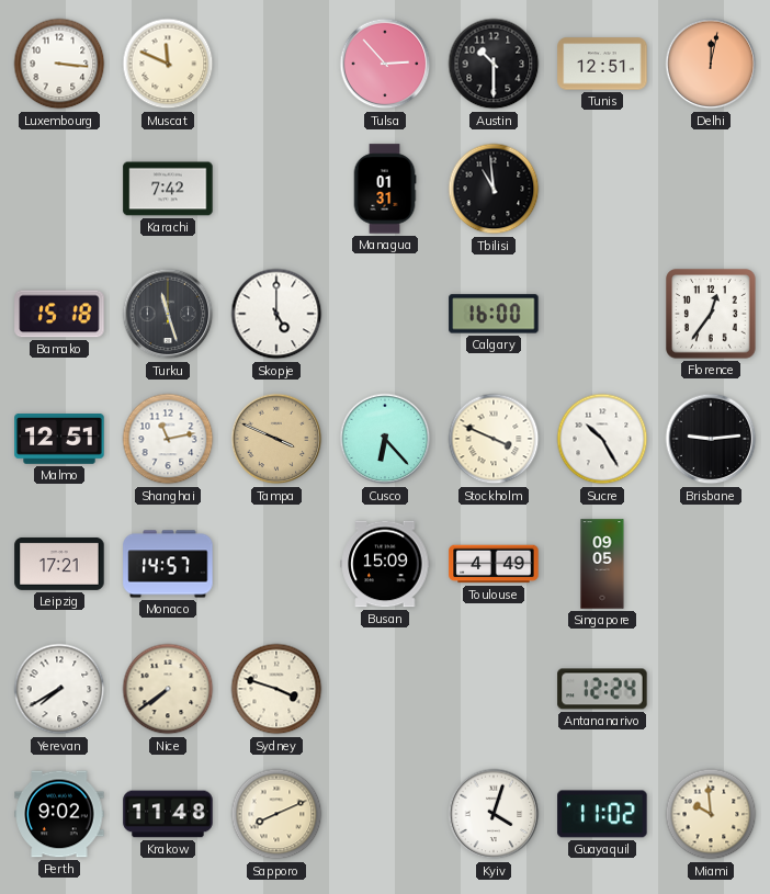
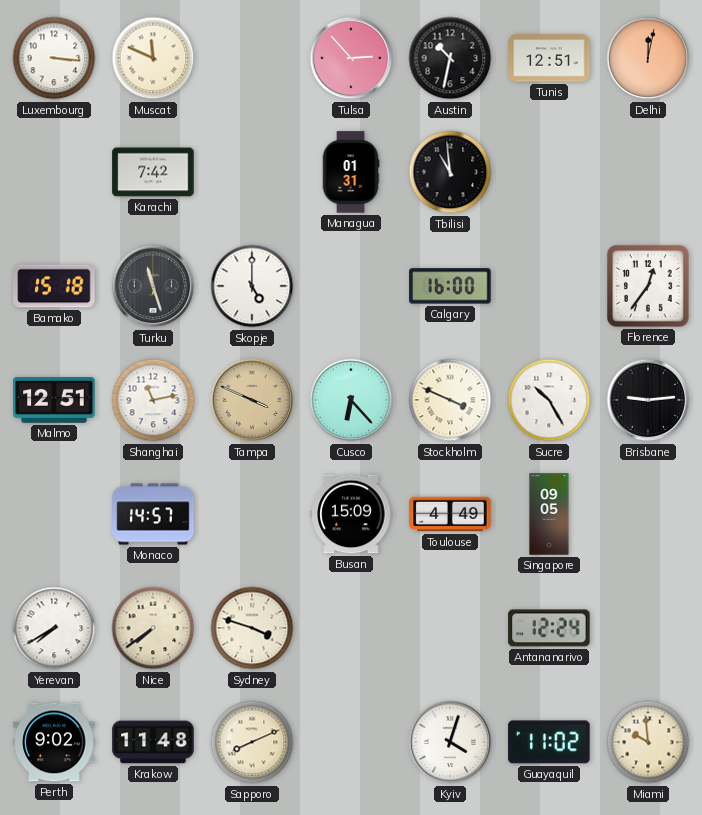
Austin: 10:30 -> 10:32 (450, 58)
Leipzig: 17:21 -> none (59, 564)
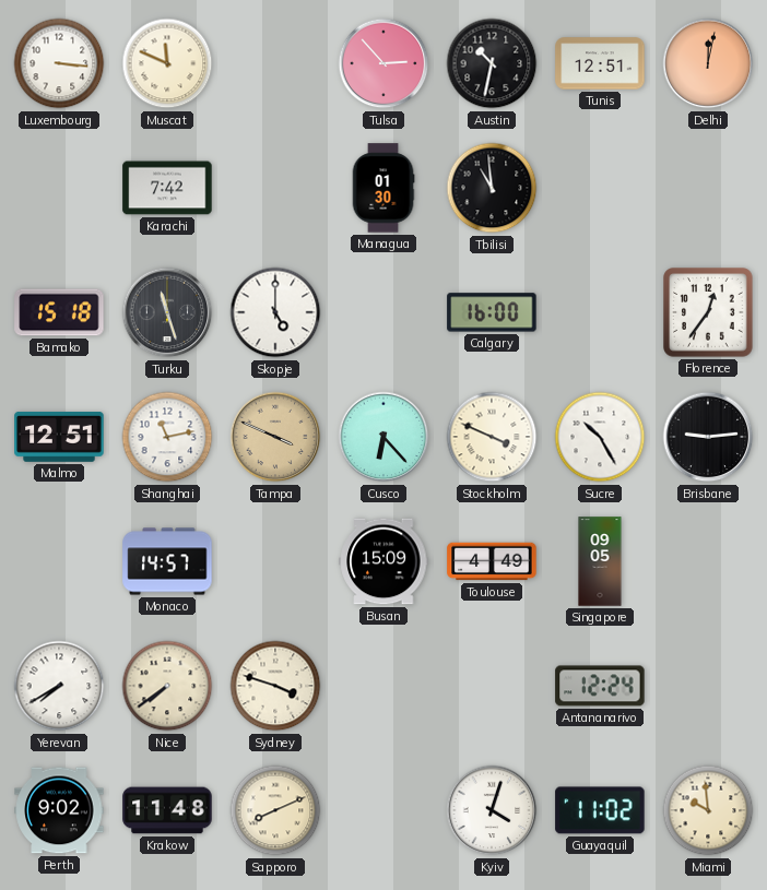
Managua: 01:31 -> 01:30 (383, 188)
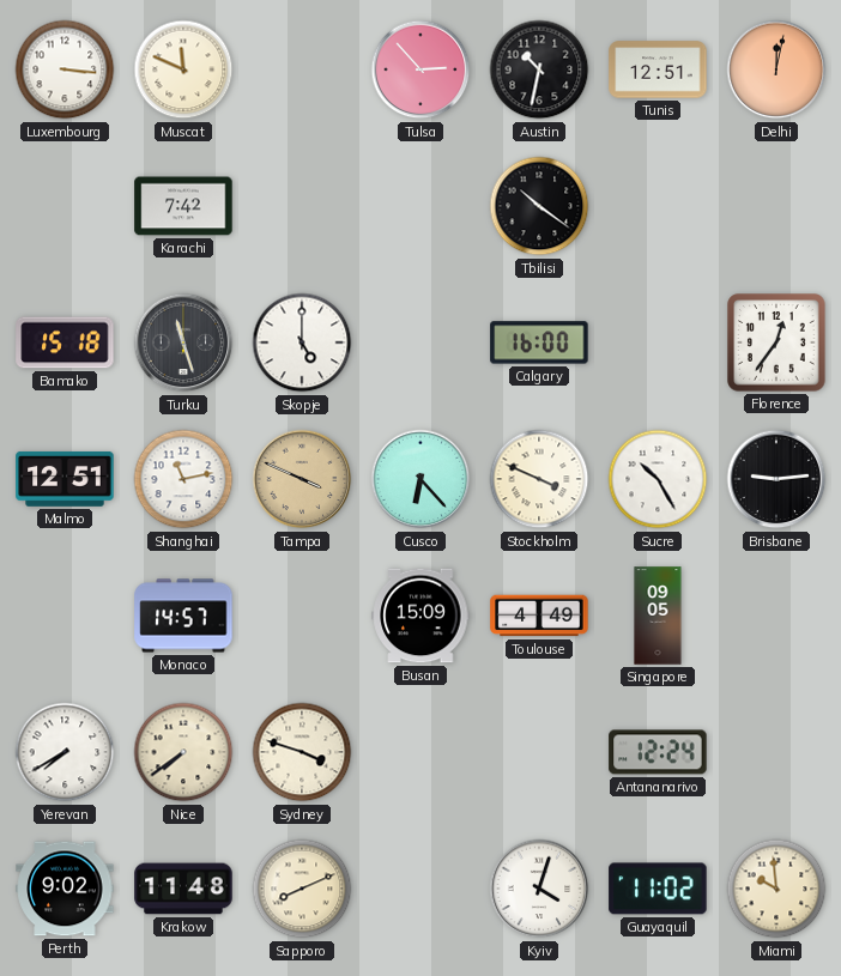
Managua: 01:30 -> none (383, 188)
Tbilisi: 10:59 -> 10:21 (539, 206)
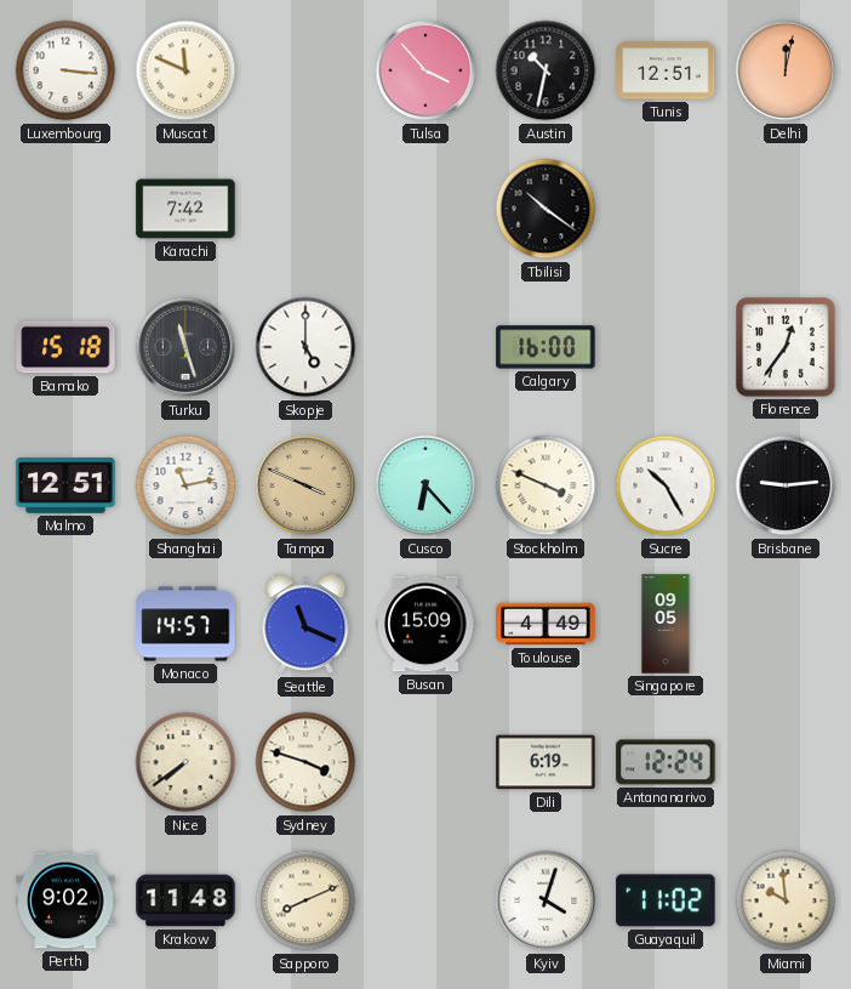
Tulsa: 2:53 -> 3:53 (425, 70)
Seattle: none -> 11:19 (305, 624)
Yerevan: 7:40 -> none (65, 752)
Dili: none -> 6:19 (546, 762)
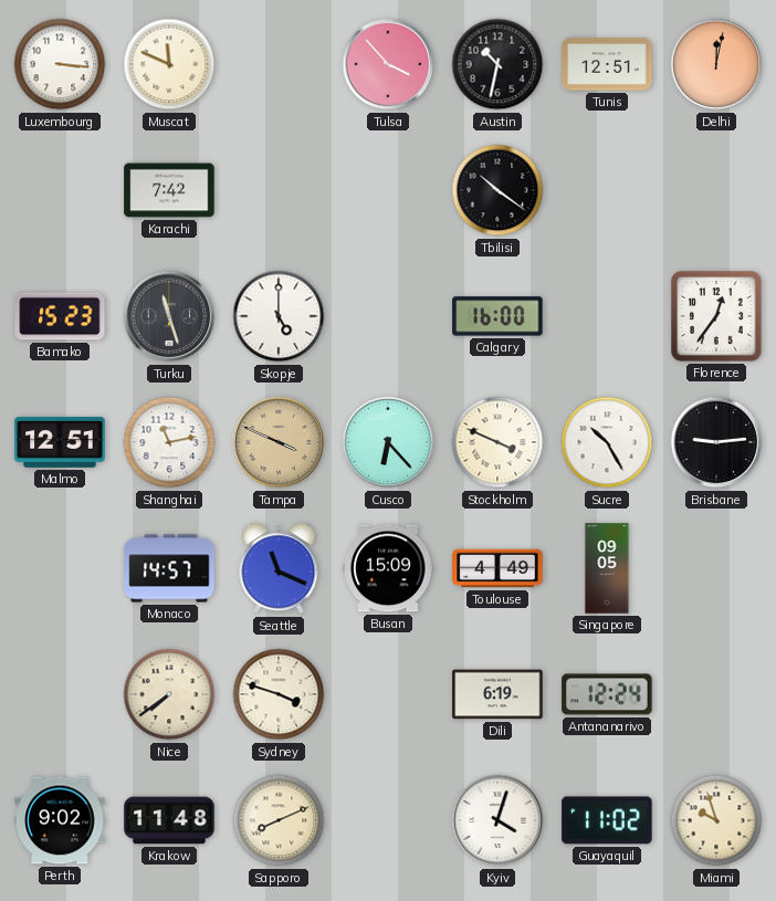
Bamako: 15:18 -> 15:23 (60, 316)
Miami: 9:59 -> 9:57 (716, 820)
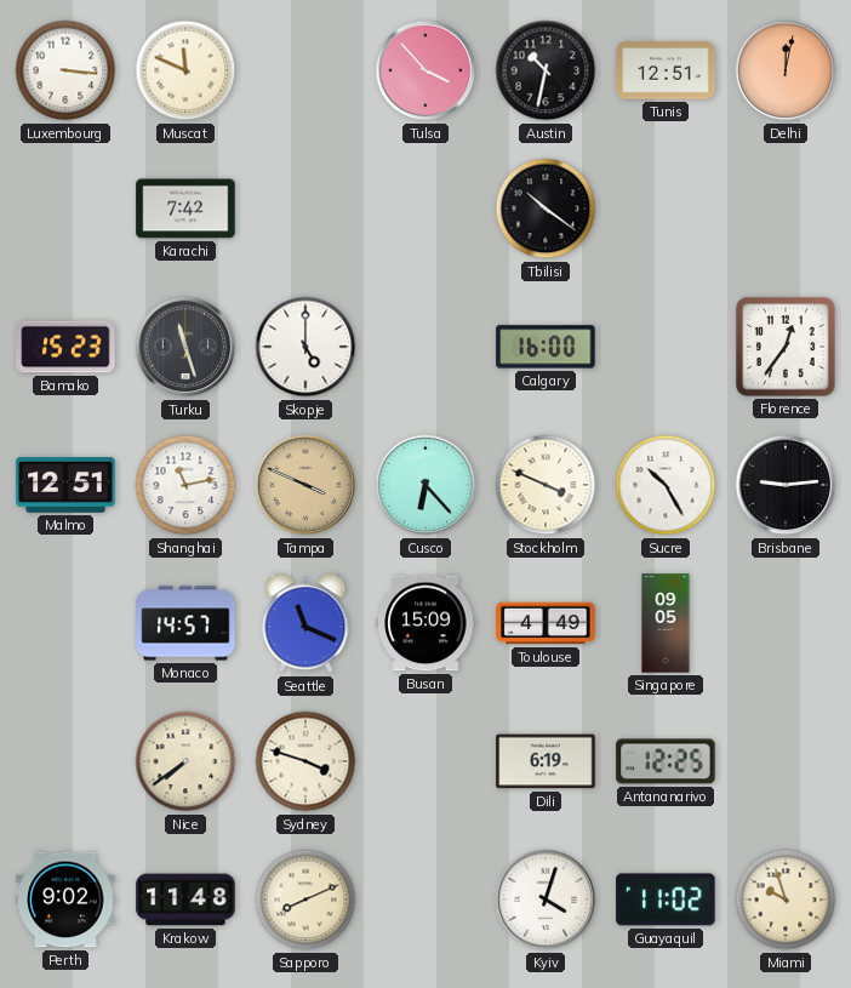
Antananarivo: 12:24 -> 12:25 (666, 761)
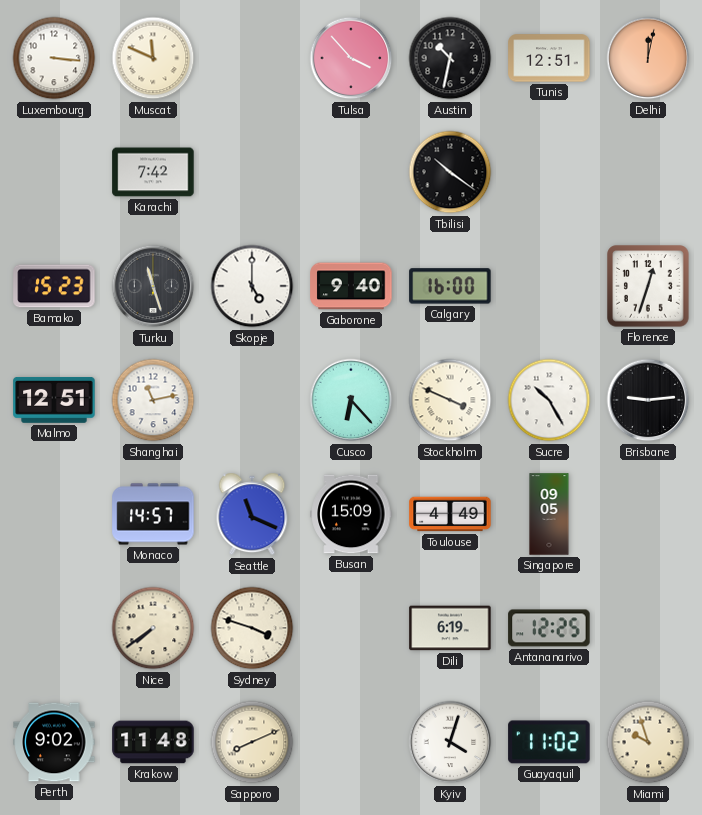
Gaborone: none -> 9:40 (351, 286)
Florence: 12:36 -> 12:33 (648, 286)
Tampa: 3:49 -> none (305, 485)
